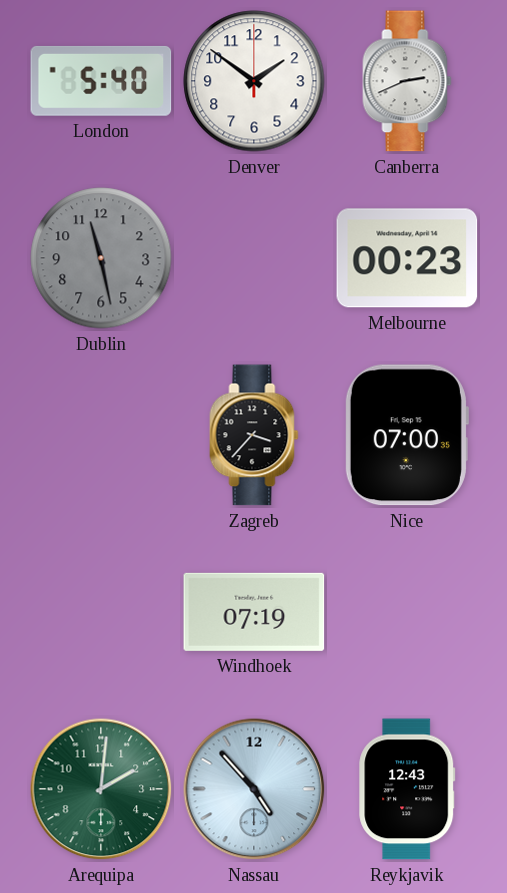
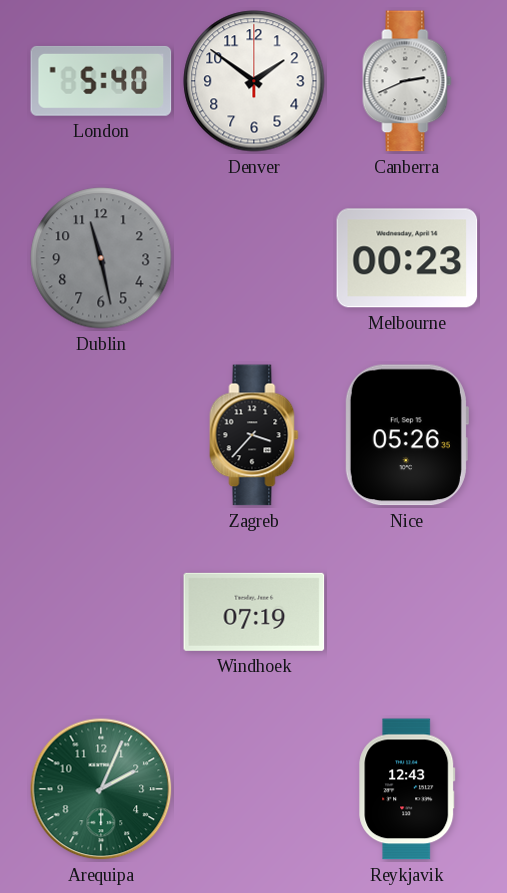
Nice: 07:00 -> 05:26 (406, 435)
Arequipa: 2:01 -> 2:04 (101, 789)
Nassau: 4:53 -> none (254, 789)
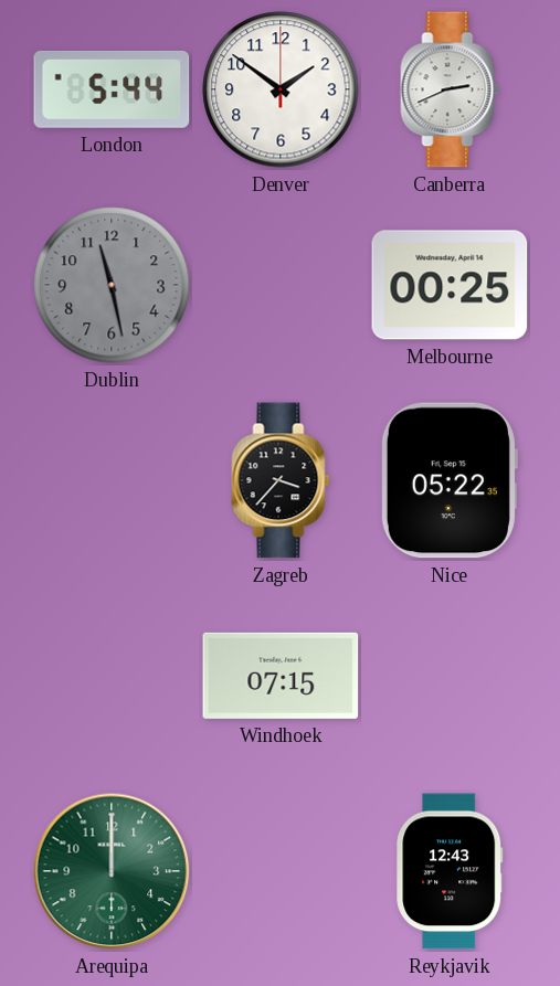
London: 5:40 -> 5:44 (112, 89)
Melbourne: 00:23 -> 00:25 (450, 285)
Nice: 05:26 -> 05:22 (448, 480)
Windhoek: 07:19 -> 07:15 (281, 676)
Arequipa: 2:04 -> 12:00 (112, 871)
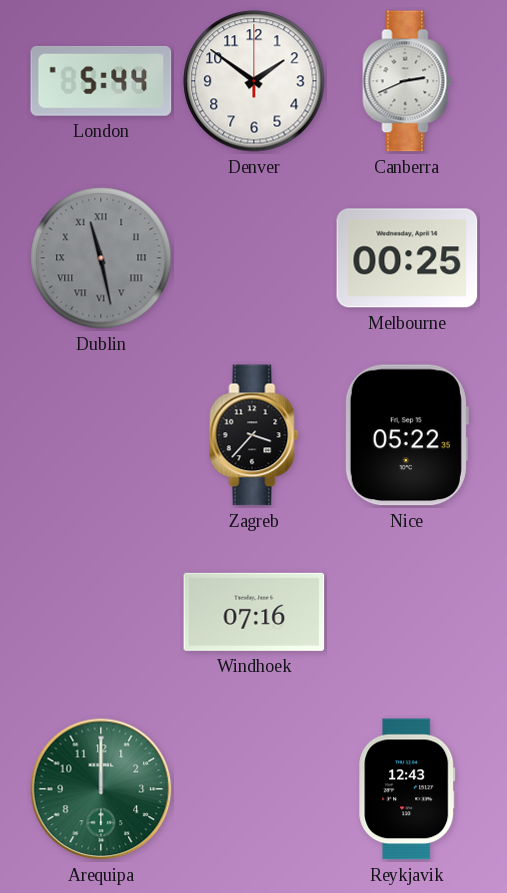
Dublin numerals: Arabic -> Roman (101, 258)
Windhoek: 07:15 -> 07:16 (254, 612)
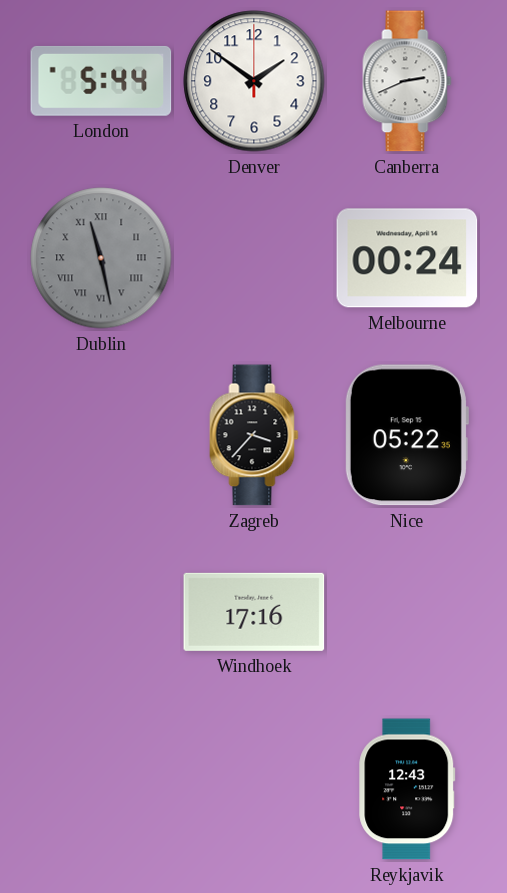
Melbourne: 00:25 -> 00:24 (407, 258)
Windhoek: 07:16 -> 17:16 (254, 612)
Arequipa: 12:00 -> none (101, 789)
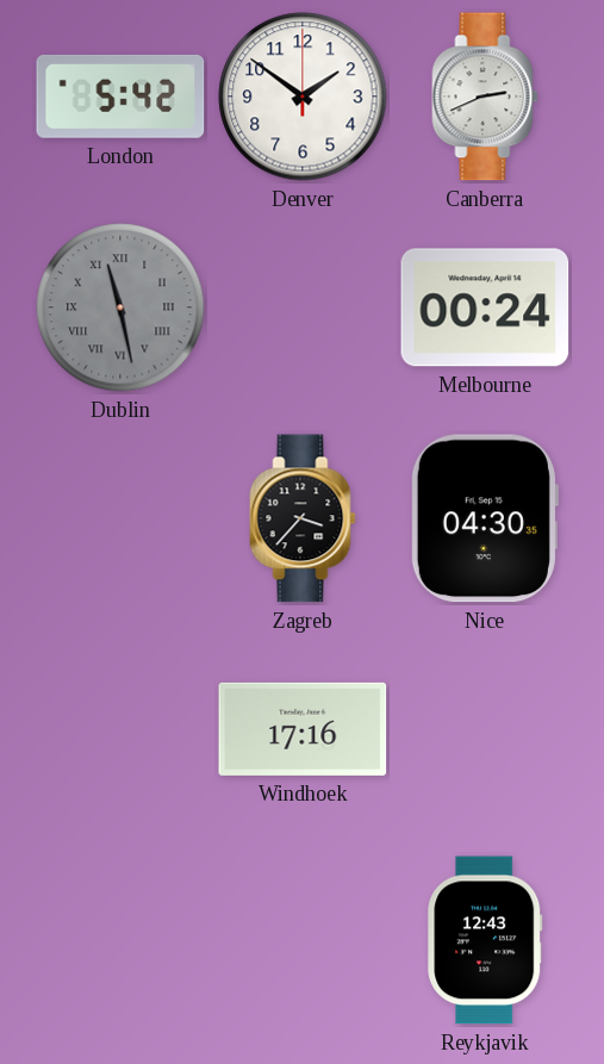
London: 5:44 -> 5:42 (120, 97)
Nice: 05:22 -> 04:30 (484, 518)
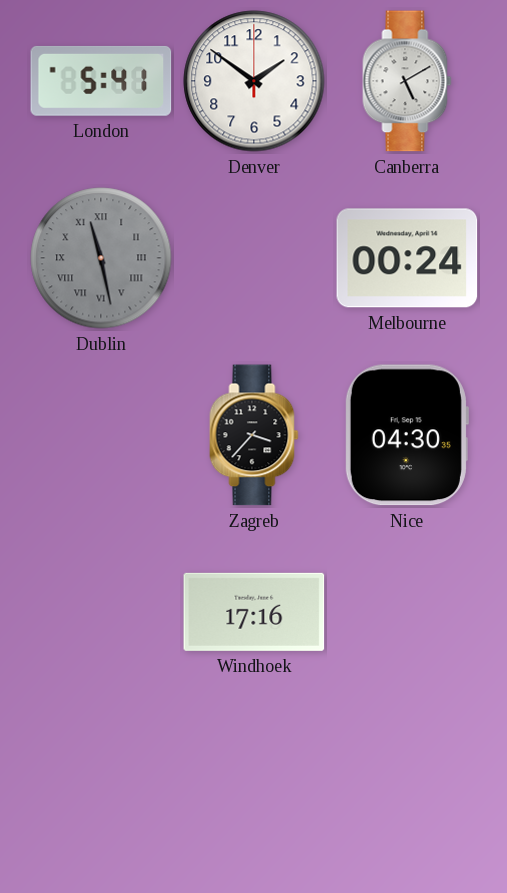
London: 5:42 -> 5:41 (101, 81)
Canberra: 2:41 -> 5:10 (407, 81)
Reykjavik: 12:43 -> none (485, 940)
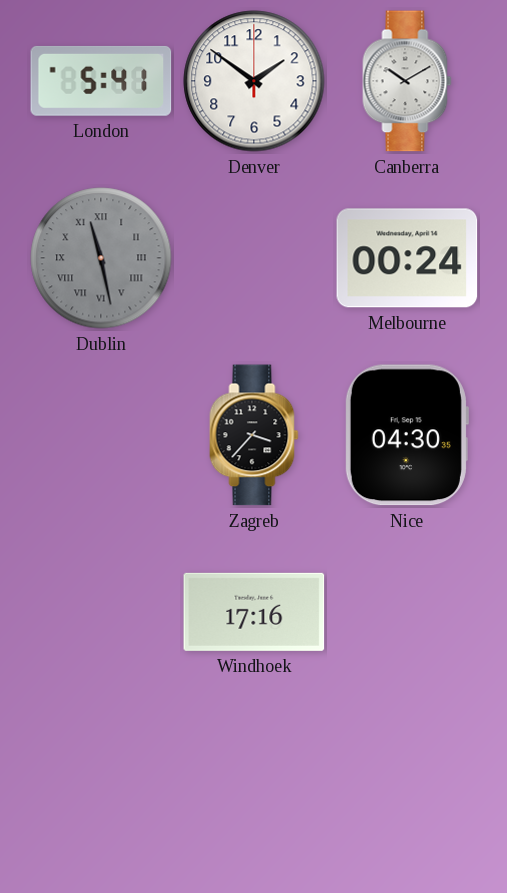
Canberra: 5:10 -> 10:10 (407, 81)
